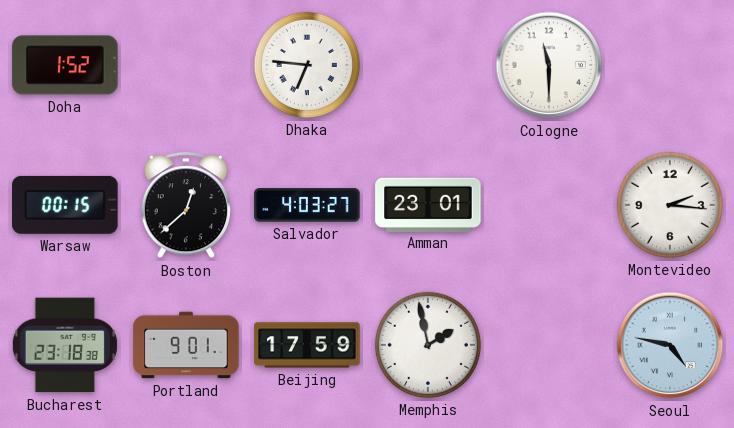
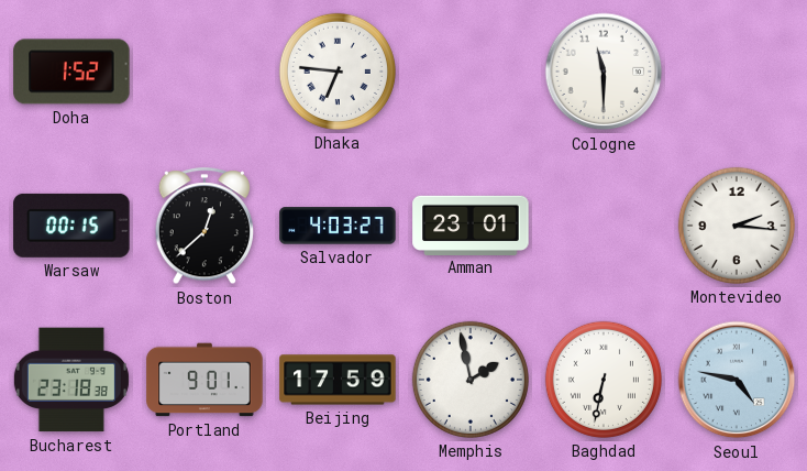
Baghdad: none -> 6:32 (604, 380)
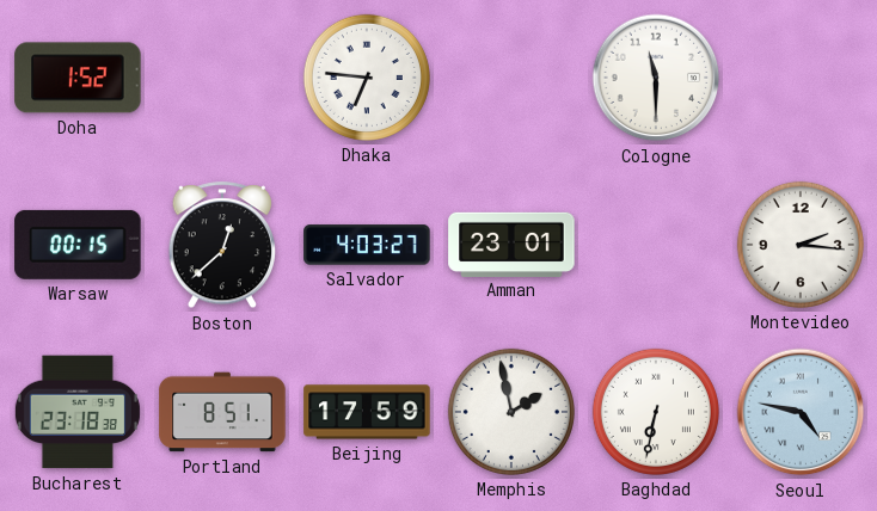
Portland: 9:01 -> 8:51 (222, 412)
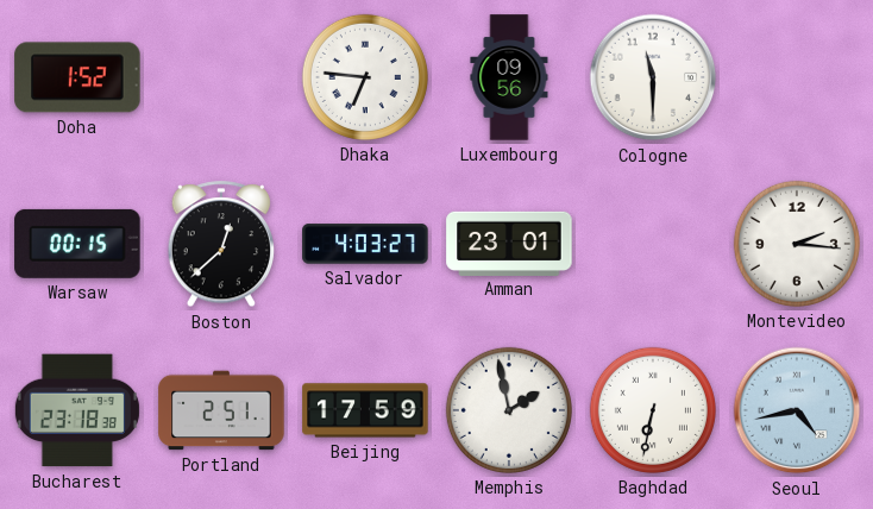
Luxembourg: none -> 09:56 (509, 77)
Portland: 8:51 -> 2:51 (221, 410)
Seoul: 4:47 -> 4:43 (797, 410)
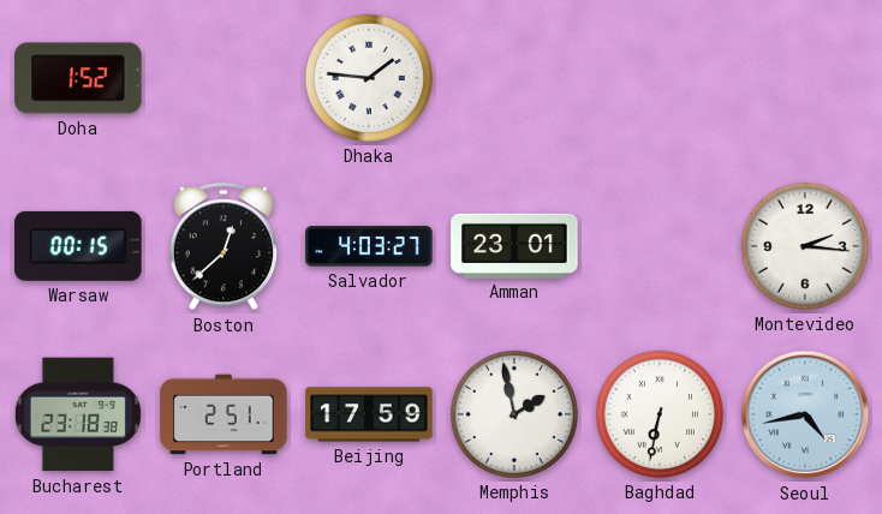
Dhaka: 6:46 -> 1:46 (369, 78)
Luxembourg: 09:56 -> none (509, 77)
Cologne: 11:30 -> none (653, 77)
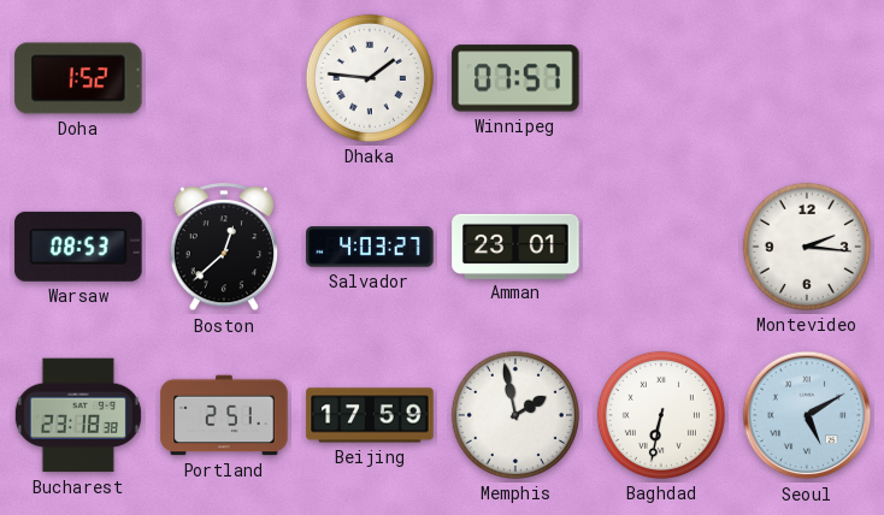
Winnipeg: none -> 07:57 (515, 78)
Warsaw: 00:15 -> 08:53 (78, 247)
Seoul: 4:43 -> 5:10 (807, 415)
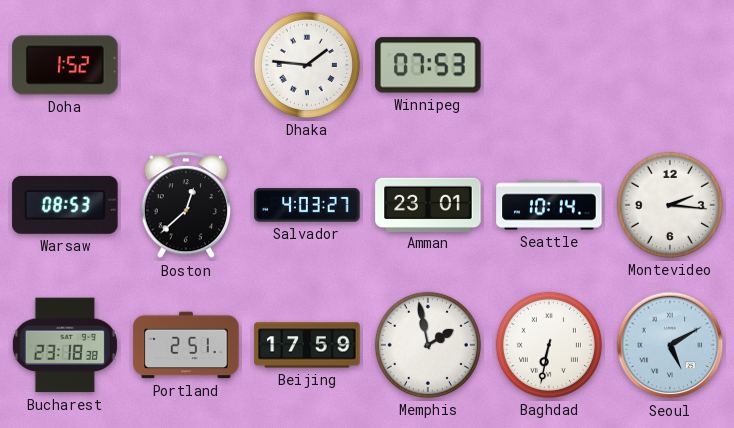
Winnipeg: 07:57 -> 07:53 (428, 65)
Seattle: none -> 10:14 (549, 205)
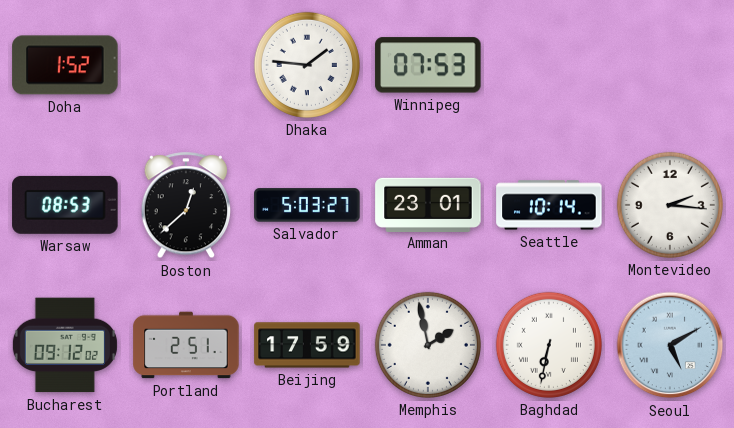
Salvador: 4:03 -> 5:03 (307, 205)
Bucharest: 23:18 -> 09:12 (65, 345)
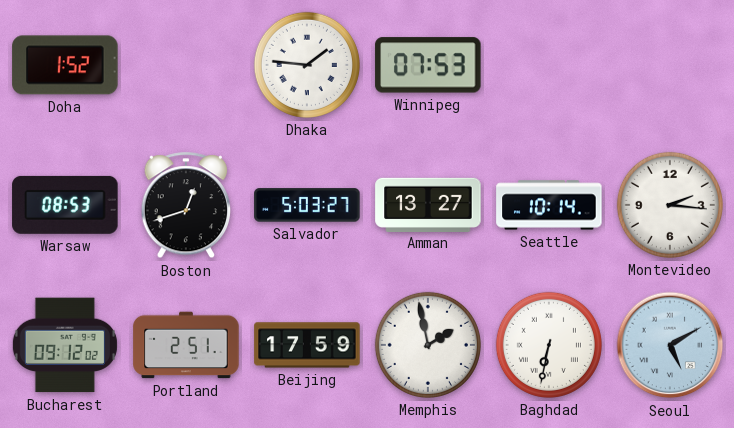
Boston: 12:38 -> 12:42 (185, 206)
Amman: 23:01 -> 13:27 (428, 204)
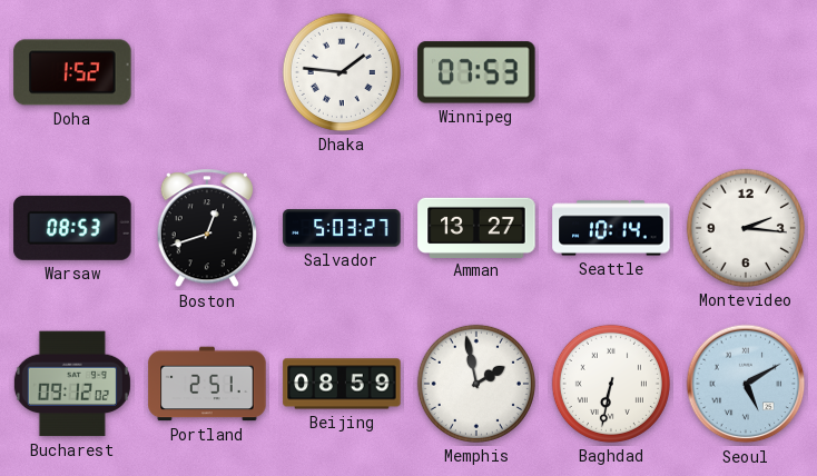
Beijing: 17:59 -> 08:59 (342, 384)
